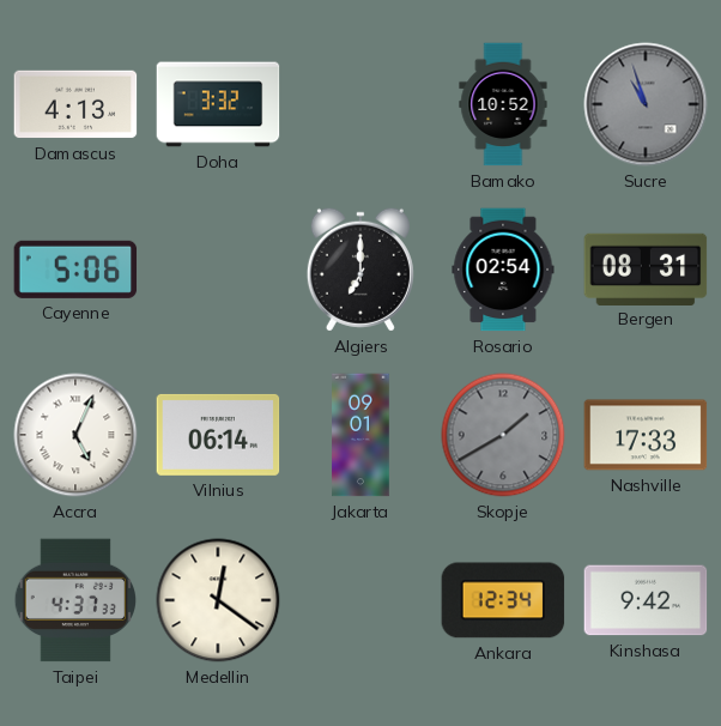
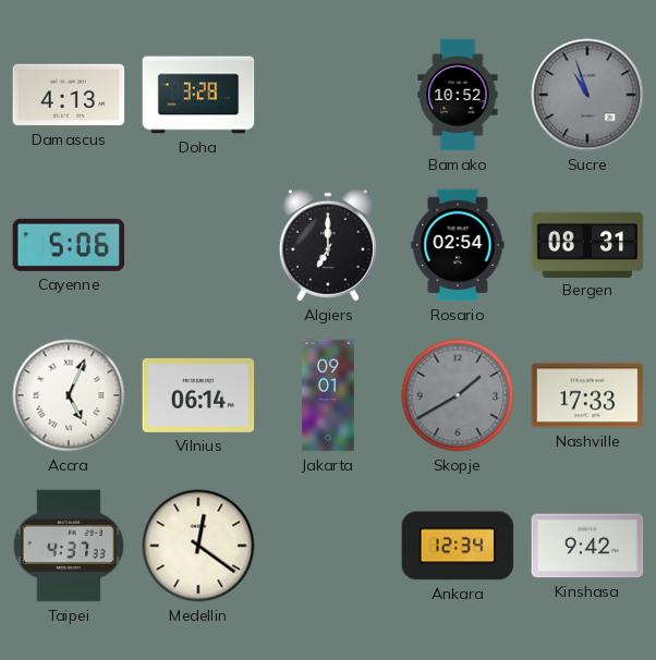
Doha: 3:32 -> 3:28 (198, 95)
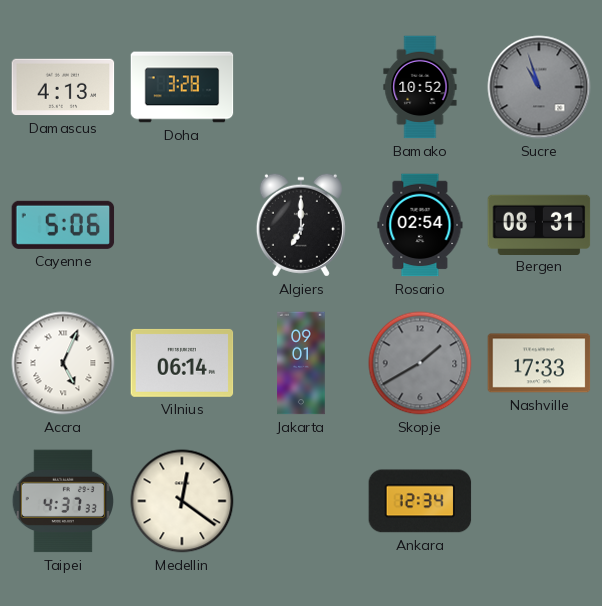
Kinshasa: 9:42 -> none (587, 546)
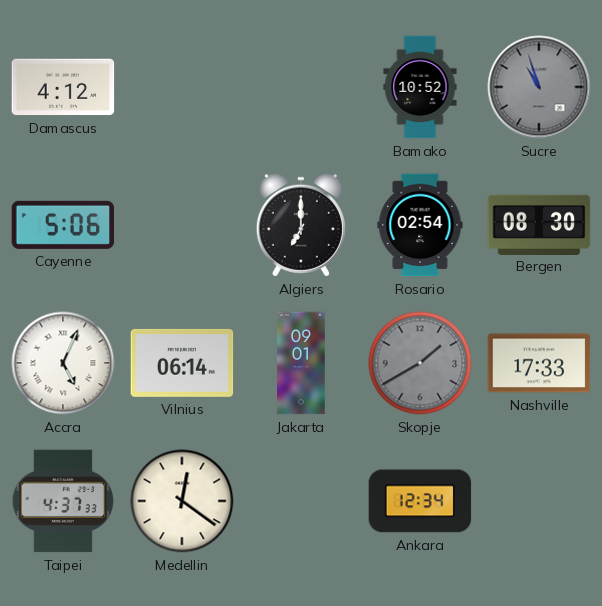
Damascus: 4:13 -> 4:12 (63, 87)
Doha: 3:28 -> none (182, 87)
Bergen: 08:31 -> 08:30 (539, 224)
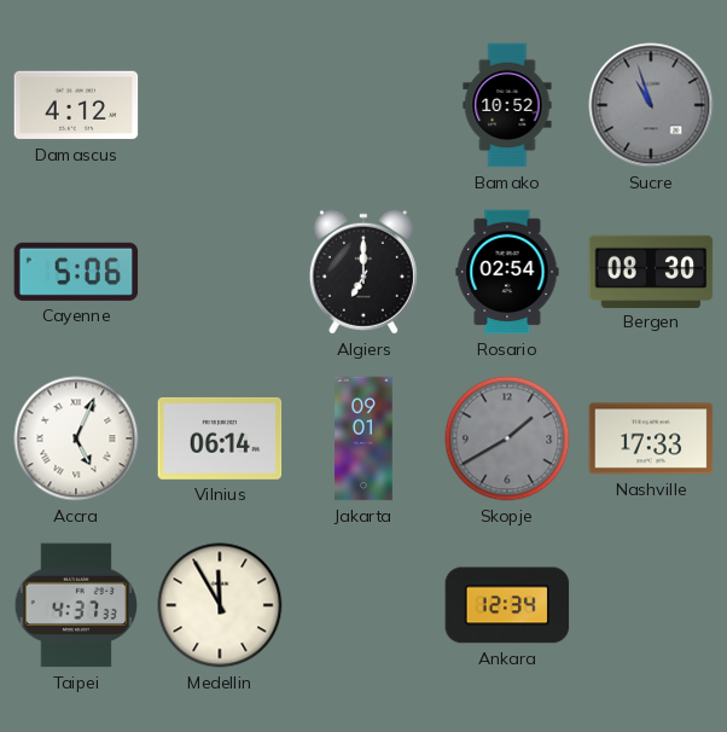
Medellin: 12:21 -> 11:55 (220, 605)
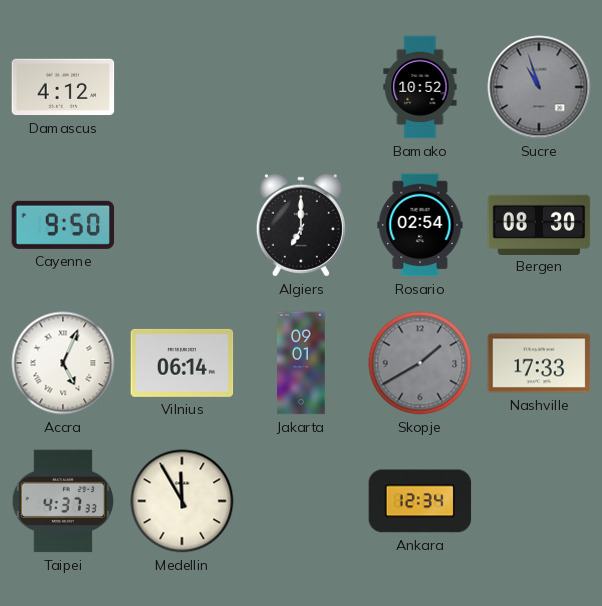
Cayenne: 5:06 -> 9:50 (63, 225)
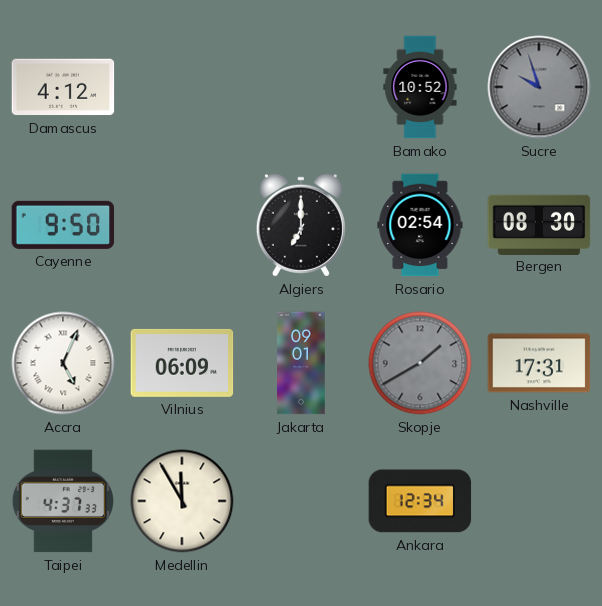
Sucre: 10:57 -> 9:57 (539, 87)
Vilnius: 06:14 -> 06:09 (182, 363)
Nashville: 17:33 -> 17:31 (539, 363)
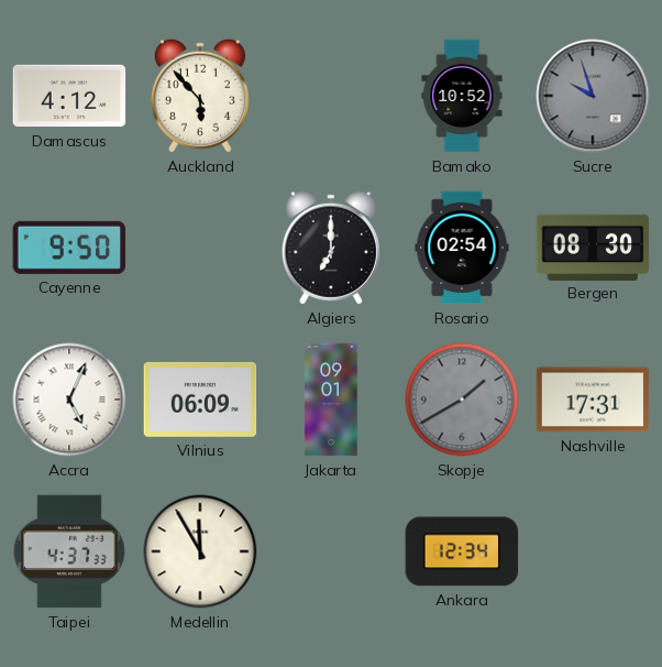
Auckland: none -> 5:53 (200, 96)
